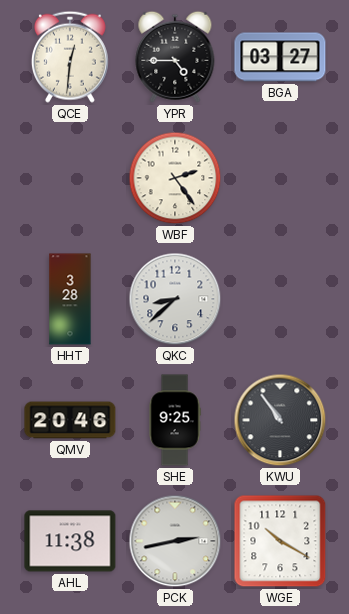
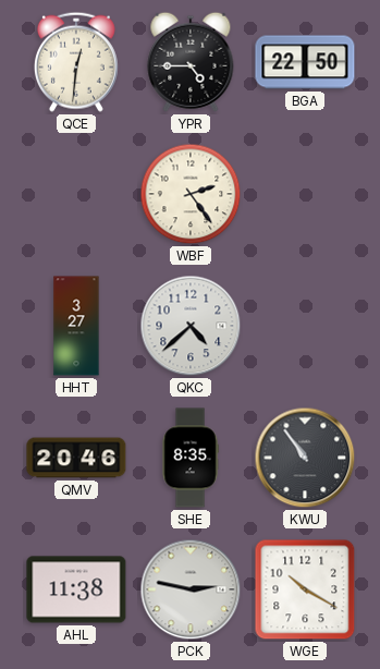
BGA: 03:27 -> 22:50 (305, 62)
HHT: 3:28 -> 3:27 (76, 326)
QKC: 8:38 -> 4:38 (191, 326)
SHE: 9:25 -> 8:35 (191, 458)
PCK: 2:43 -> 2:47 (191, 589)
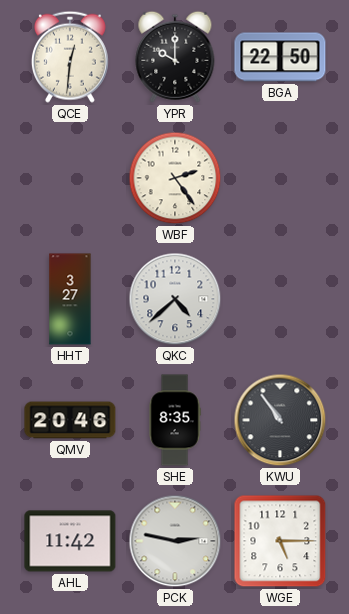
YPR: 4:45 -> 10:00 (175, 57)
AHL: 11:38 -> 11:42 (70, 541)
WGE: 10:20 -> 5:15 (280, 541)
